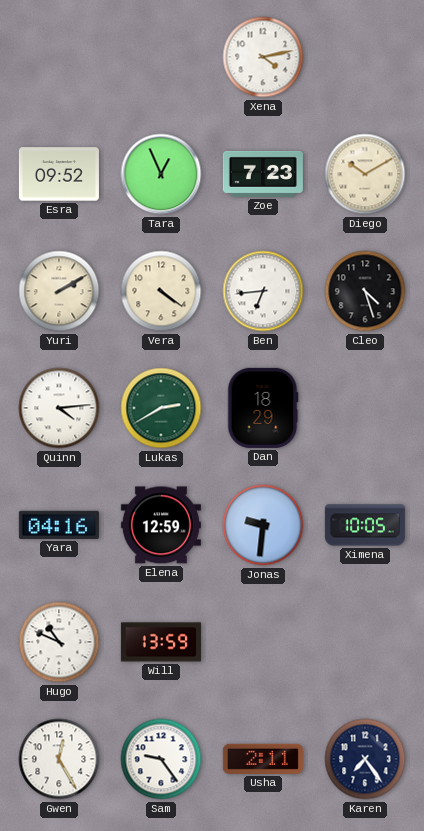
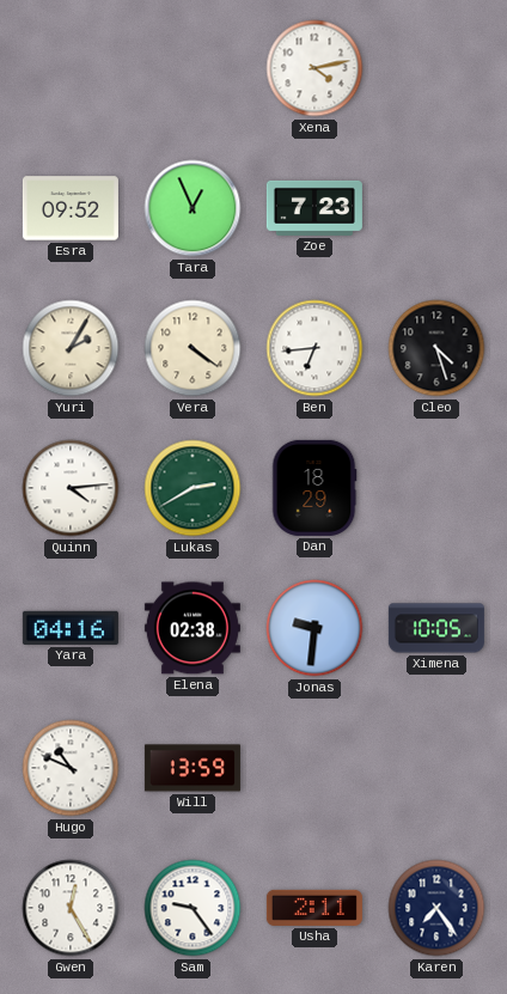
Diego: 10:10 -> none (365, 174)
Yuri: 2:10 -> 2:05 (71, 348)
Elena: 12:59 -> 02:38 (193, 628)
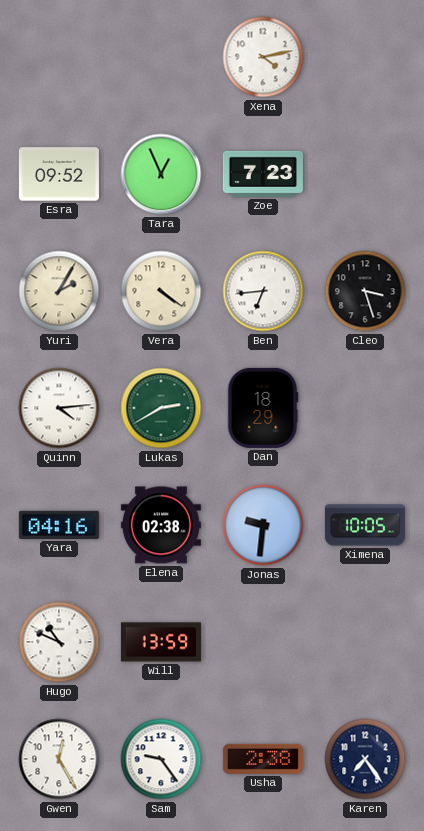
Cleo: 4:27 -> 3:27 (365, 291)
Usha: 2:11 -> 2:38 (263, 759)
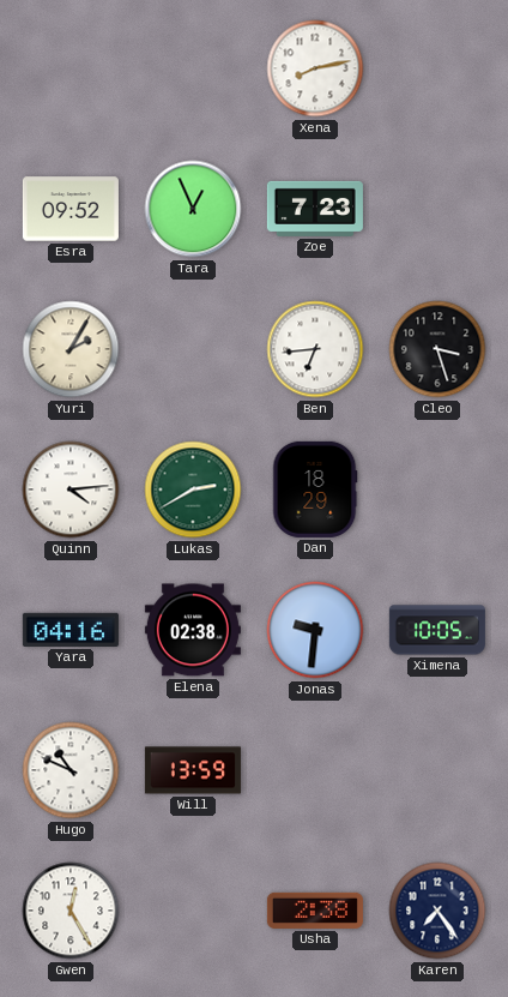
Xena: 4:13 -> 8:13 (315, 68)
Vera: 4:21 -> none (161, 291)
Sam: 9:24 -> none (161, 759)
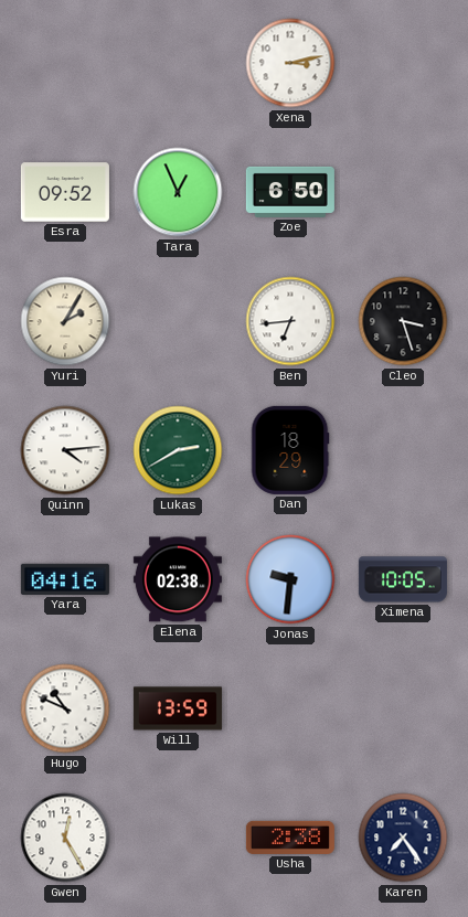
Xena: 8:13 -> 3:13 (290, 63)
Zoe: 7:23 -> 6:50 (290, 192)
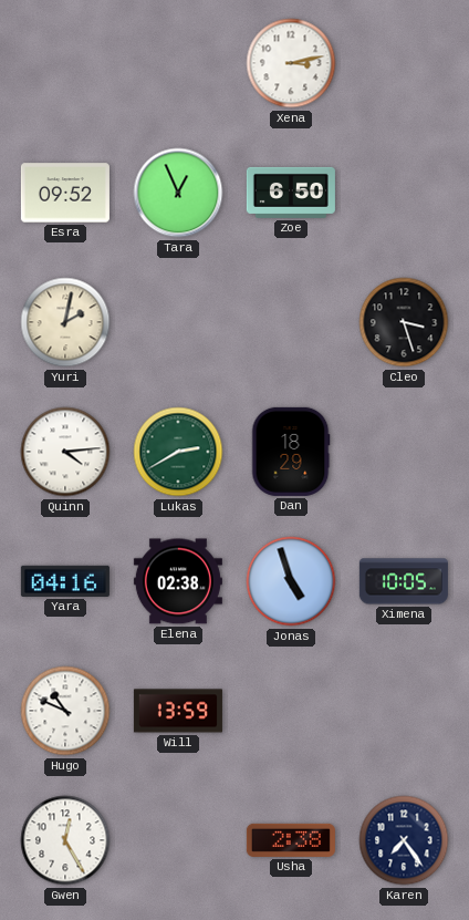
Yuri: 2:05 -> 2:02 (65, 322)
Ben: 6:44 -> none (290, 321)
Jonas: 9:31 -> 4:57 (291, 581)
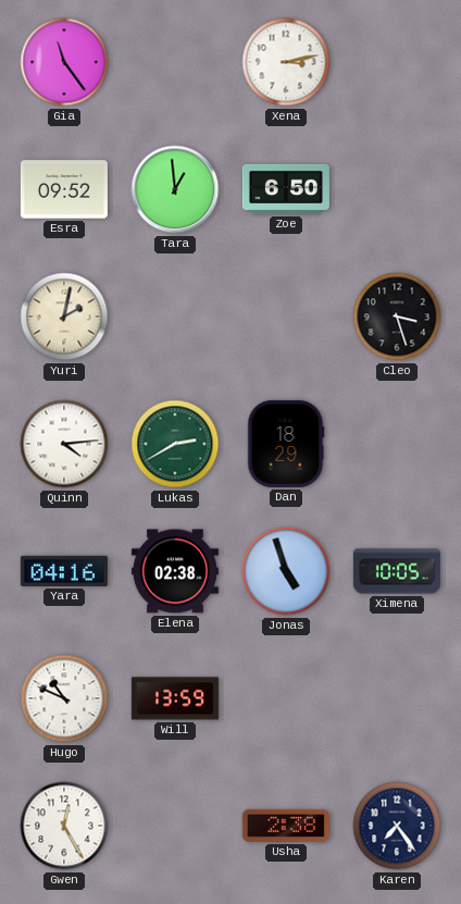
Gia: none -> 11:24 (64, 62)
Tara: 12:56 -> 12:59 (175, 189)
